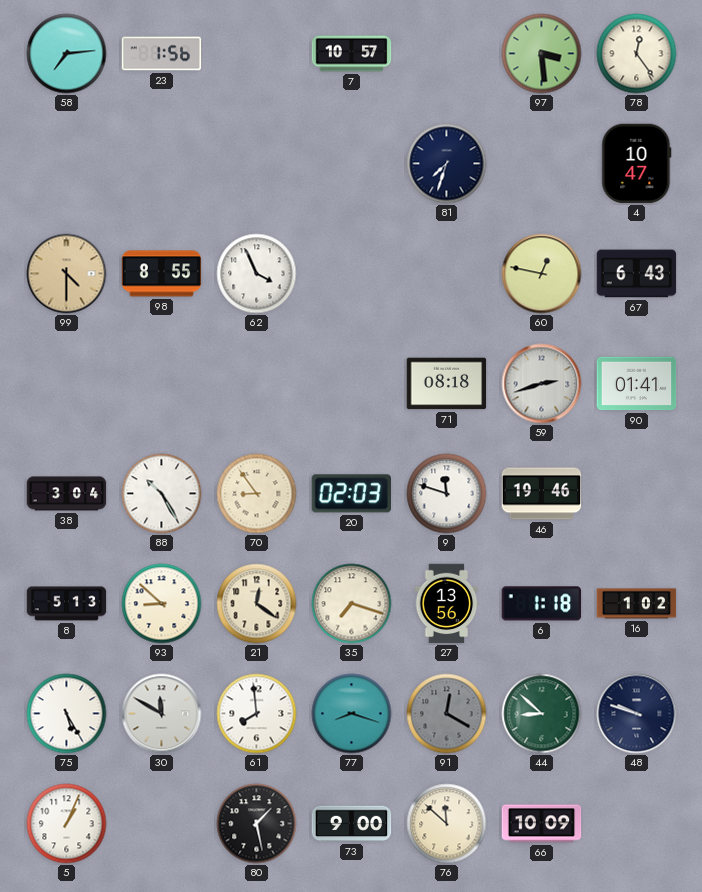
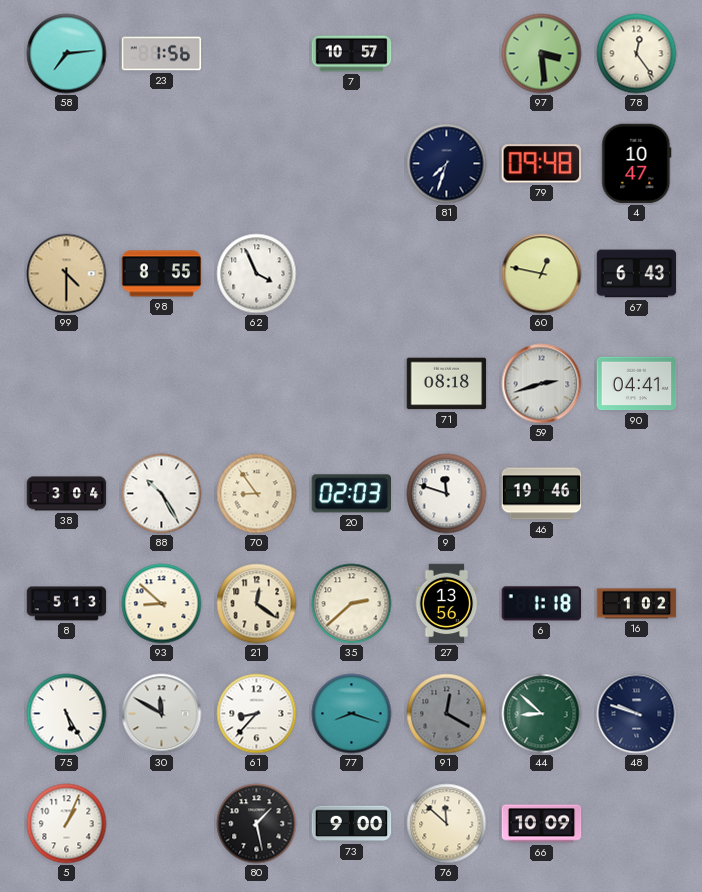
79: none -> 09:48 (542, 164)
90: 01:41 -> 04:41 (637, 384)
35: 7:18 -> 2:38 (352, 604)
61: 7:59 -> 8:37 (257, 714)
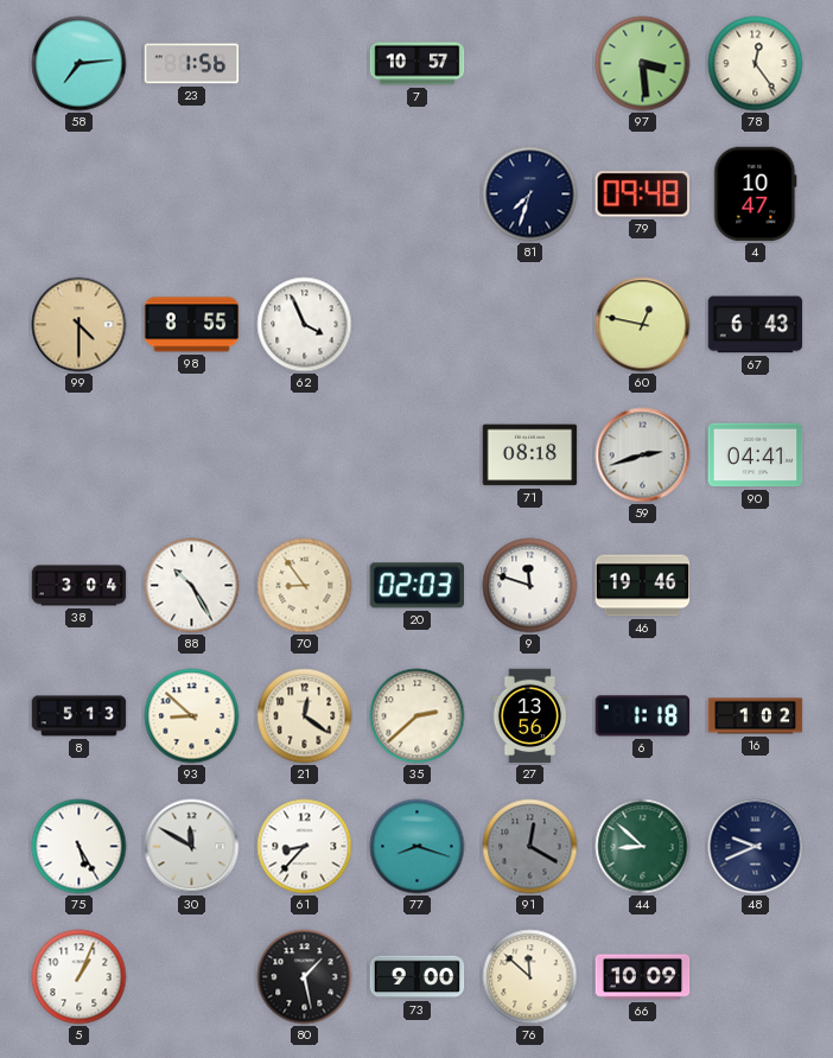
48: 9:48 -> 9:41 (756, 847)
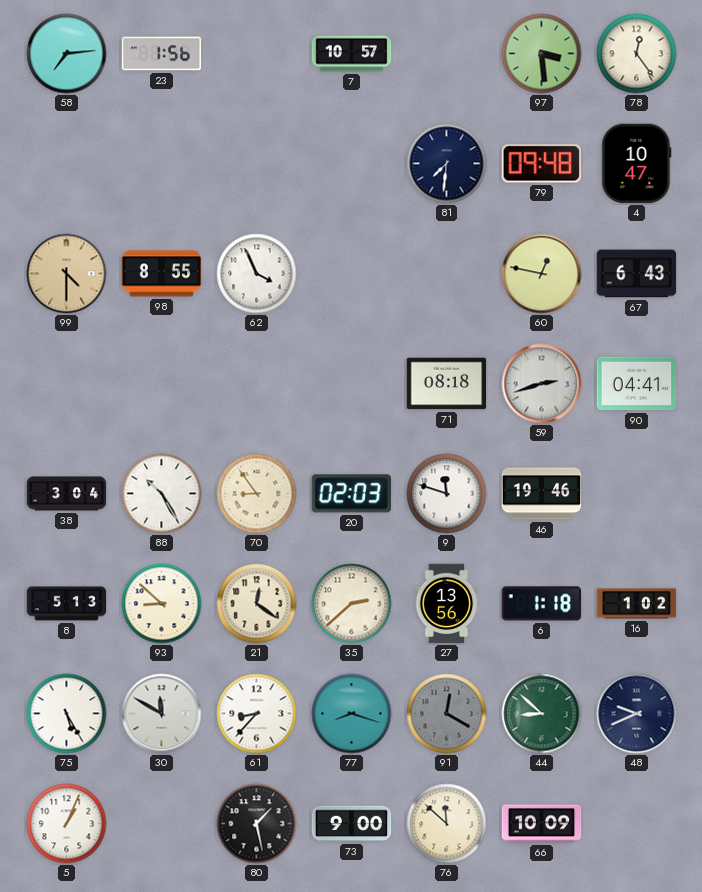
81: 7:33 -> 7:31 (447, 164)
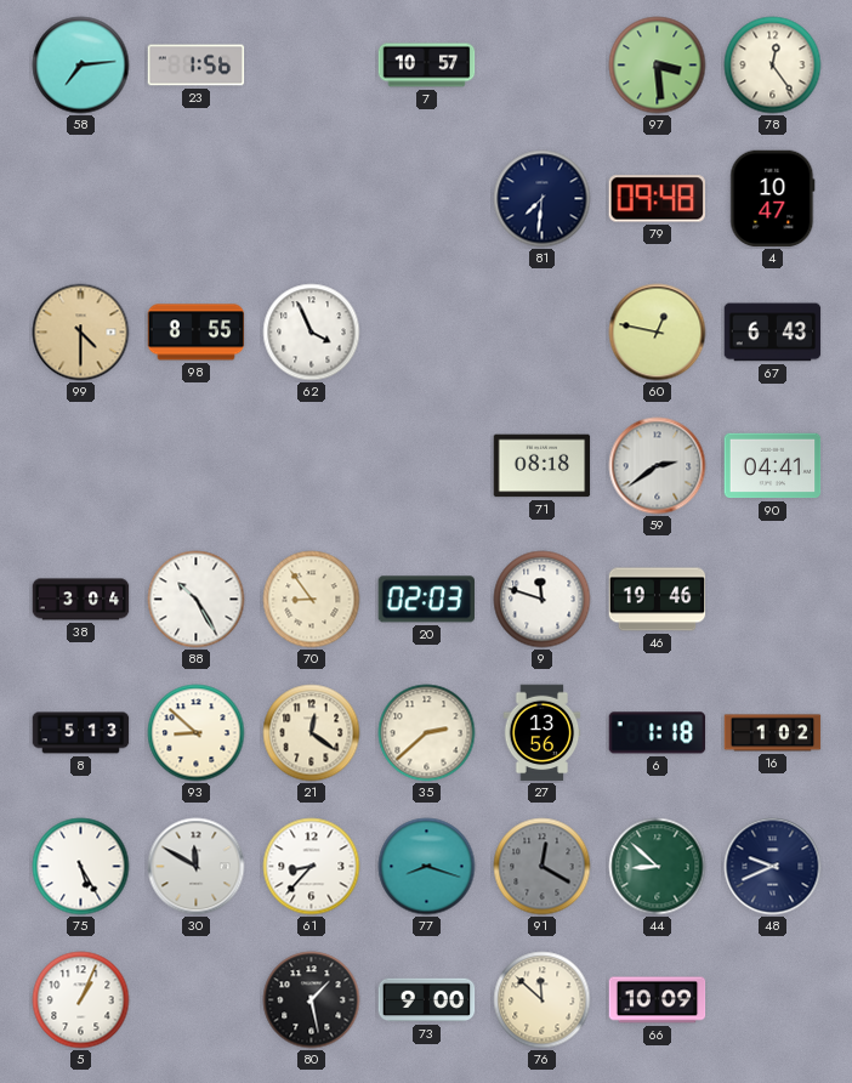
59: 2:42 -> 2:39 (658, 466)
